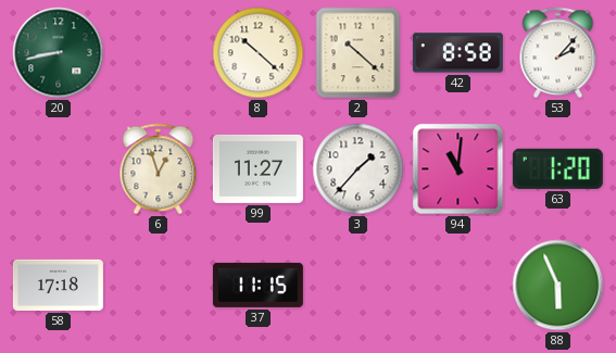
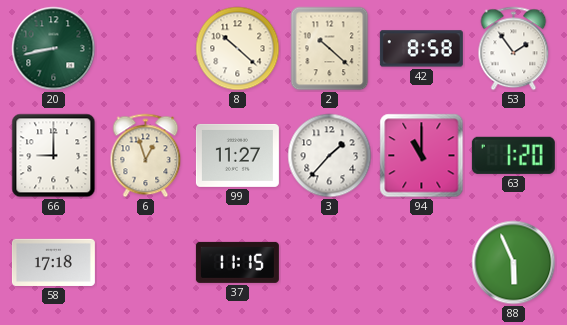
53: 2:07 -> 1:54 (514, 49)
66: none -> 9:00 (54, 156)
94: 11:01 -> 11:00 (422, 156)
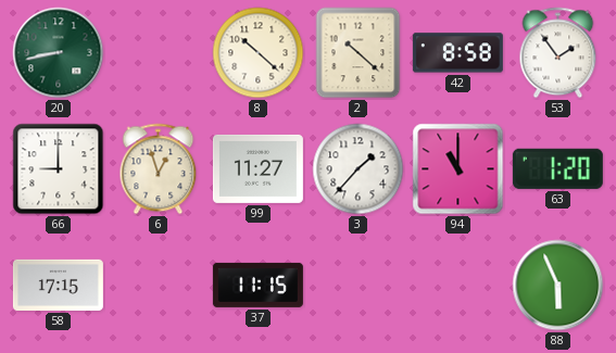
58: 17:18 -> 17:15 (58, 285)
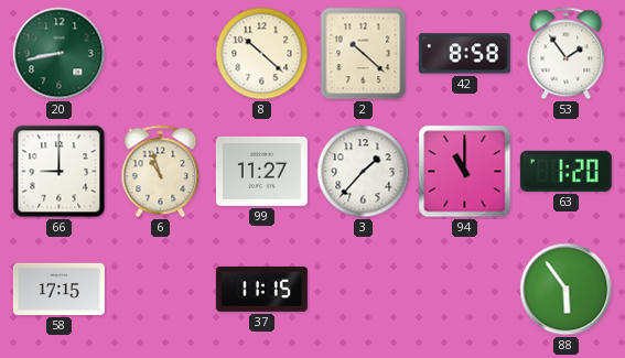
6: 12:57 -> 10:57 (161, 172)
88: 5:56 -> 5:54 (567, 290)
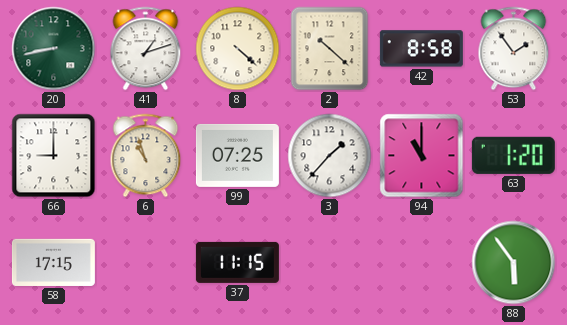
41: none -> 1:12 (146, 49)
8: 10:22 -> 4:22 (238, 49)
99: 11:27 -> 07:25 (237, 155)
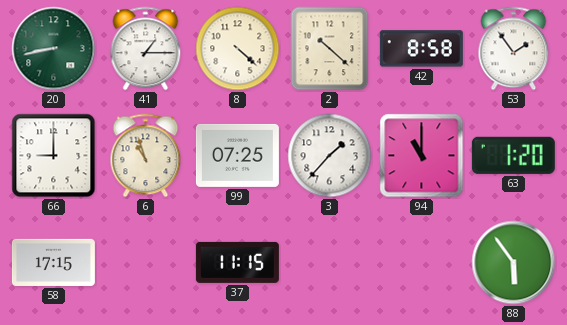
41: 1:12 -> 1:15 (146, 49)
